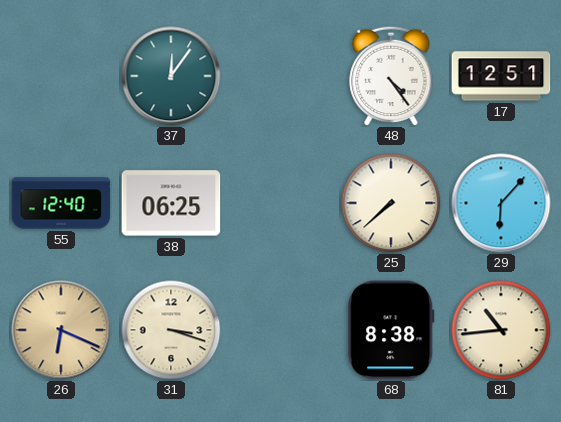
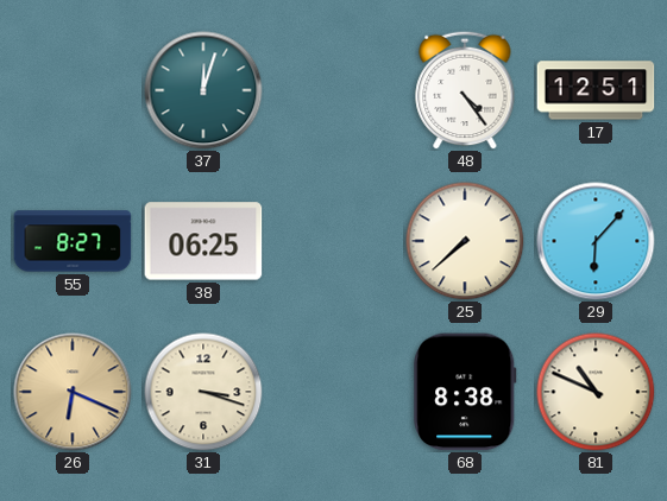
37: 12:06 -> 12:03 (203, 90)
55: 12:40 -> 8:27 (73, 241)
81: 10:44 -> 10:49 (596, 392)
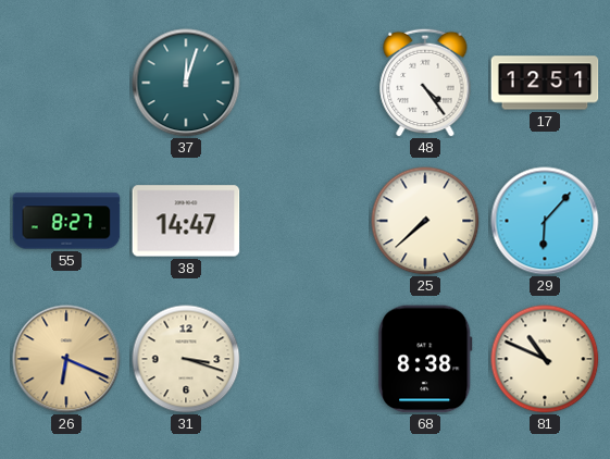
38: 06:25 -> 14:47 (186, 221)
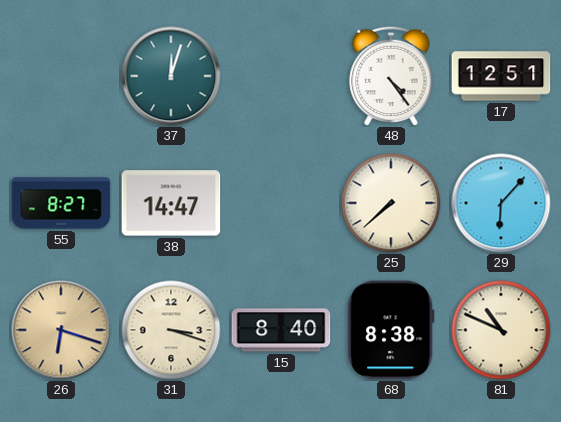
26: 6:19 -> 6:18 (61, 330)
15: none -> 8:40 (281, 330)
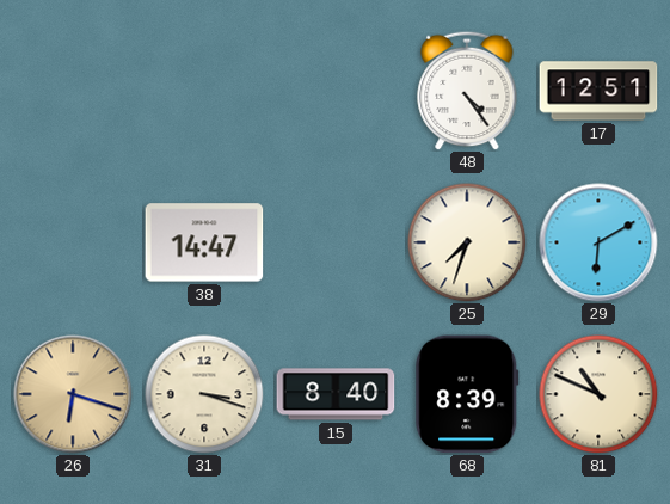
37: 12:03 -> none (171, 76)
55: 8:27 -> none (61, 203)
25: 7:38 -> 7:33 (467, 242)
29: 6:07 -> 6:10 (598, 242)
68: 8:38 -> 8:39 (467, 394)
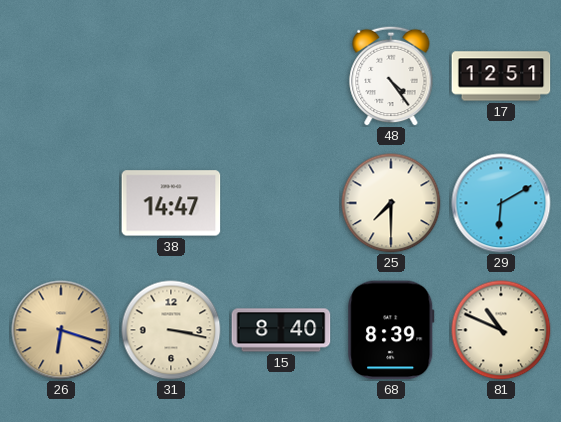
25: 7:33 -> 7:30 (391, 203)
31: 3:18 -> 3:17 (171, 330)
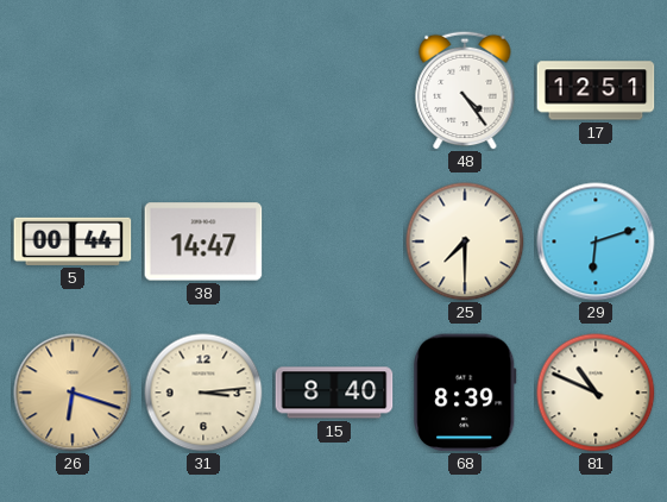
5: none -> 00:44 (73, 241)
29: 6:10 -> 6:12 (596, 241)
31: 3:17 -> 3:14 (203, 393)
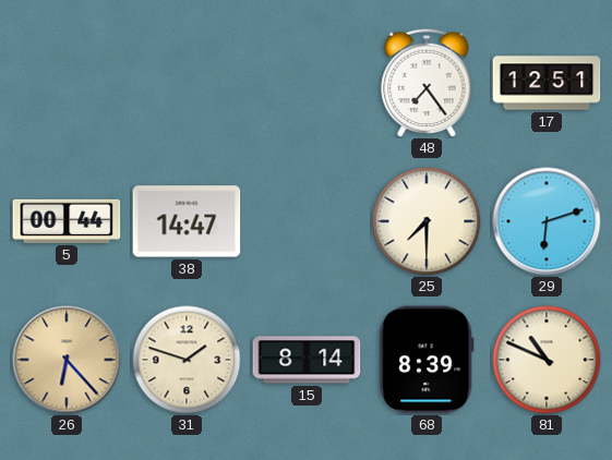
48: 4:24 -> 7:24 (427, 83)
26: 6:18 -> 6:23 (67, 360)
31: 3:14 -> 1:48 (187, 360)
15: 8:40 -> 8:14 (307, 360)
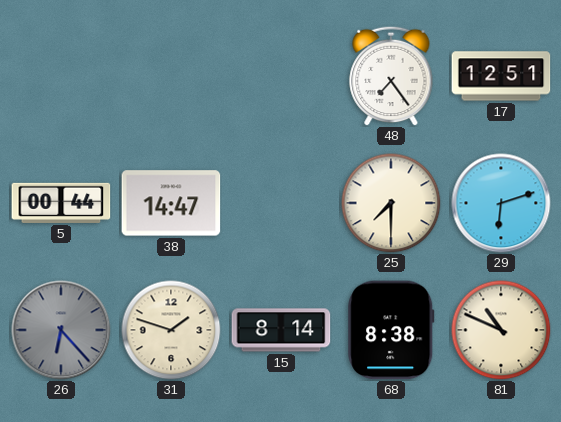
26 dial: champagne -> grey (61, 330)
68: 8:39 -> 8:38 (391, 330)
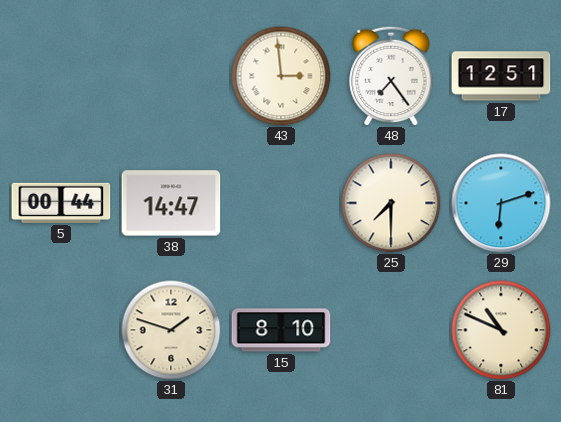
43: none -> 2:59 (281, 76)
26: 6:23 -> none (61, 330)
15: 8:14 -> 8:10 (281, 330)
68: 8:38 -> none (391, 330)
